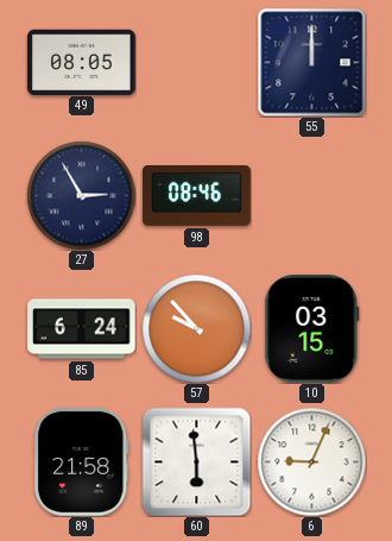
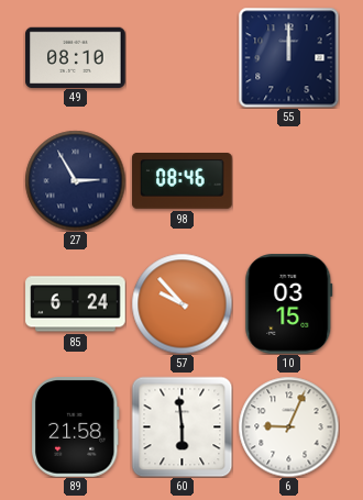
49: 08:05 -> 08:10 (76, 57)
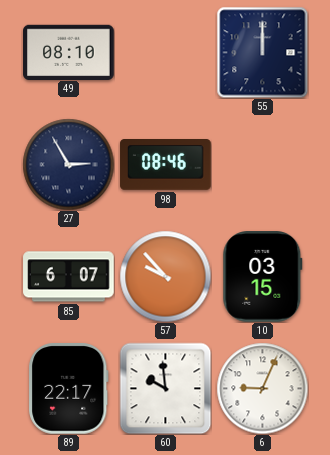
85: 6:24 -> 6:07 (69, 277)
89: 21:58 -> 22:17 (69, 389)
60: 5:59 -> 9:59 (165, 388)
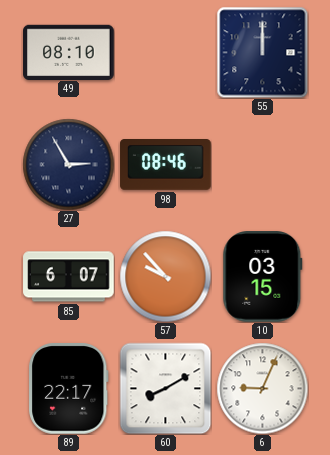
60: 9:59 -> 8:10 (165, 388)
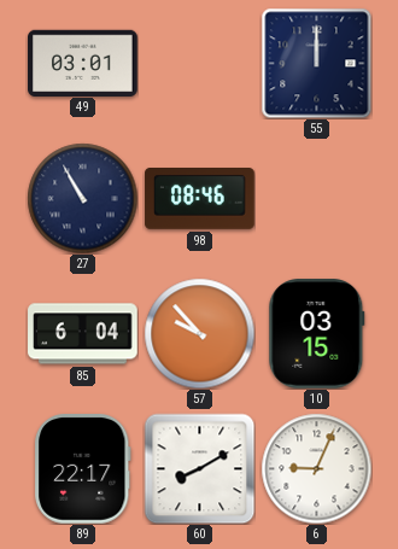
49: 08:10 -> 03:01 (83, 63)
27: 2:55 -> 10:55 (82, 198)
85: 6:07 -> 6:04 (83, 334)
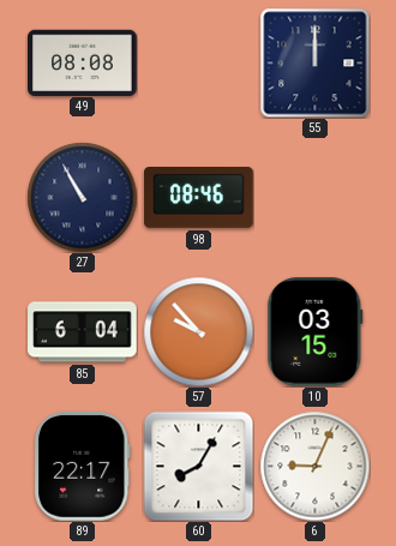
49: 03:01 -> 08:08 (83, 62)
60: 8:10 -> 8:05 (198, 466)
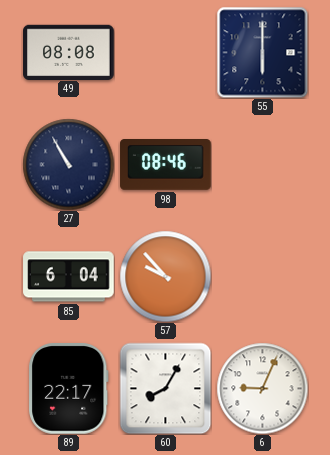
55: 12:00 -> 6:00 (262, 52)
10: 03:15 -> none (316, 332)
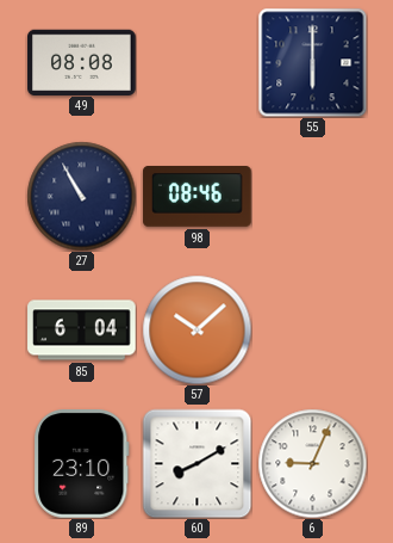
57: 9:53 -> 10:08 (196, 329)
89: 22:17 -> 23:10 (82, 464)
60: 8:05 -> 8:10 (196, 463)
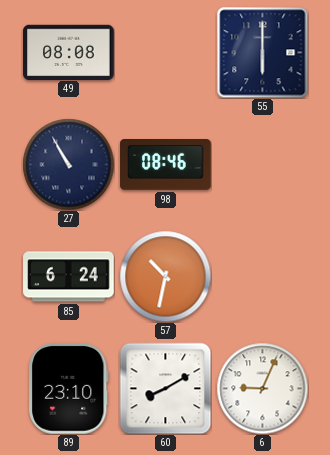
85: 6:04 -> 6:24 (69, 277)
57: 10:08 -> 10:32 (165, 276)
